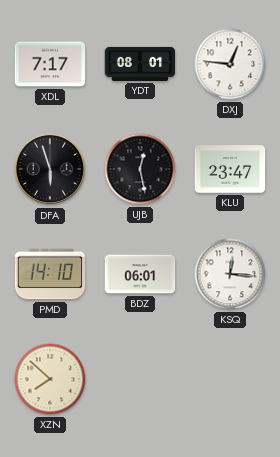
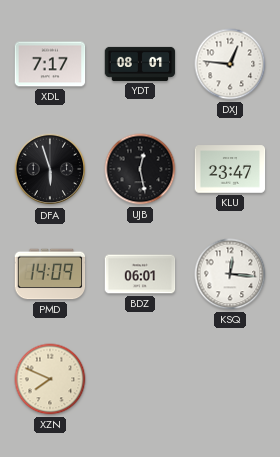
PMD: 14:10 -> 14:09 (50, 274)
XZN: 7:52 -> 7:49 (50, 379)
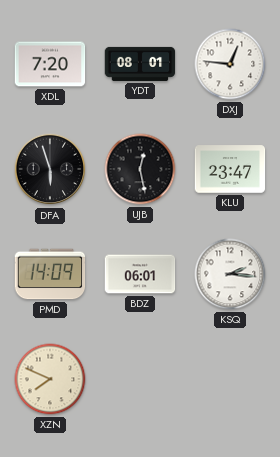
XDL: 7:17 -> 7:20 (50, 64)
KSQ: 12:16 -> 2:16 (230, 274)
